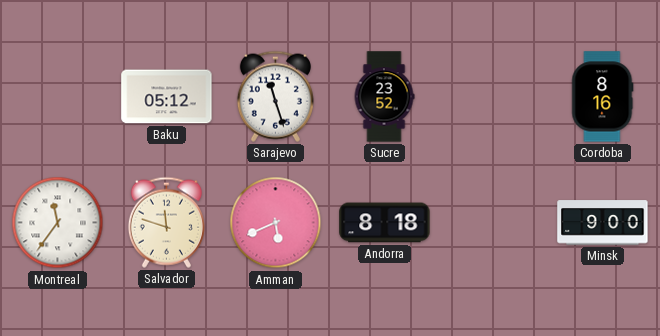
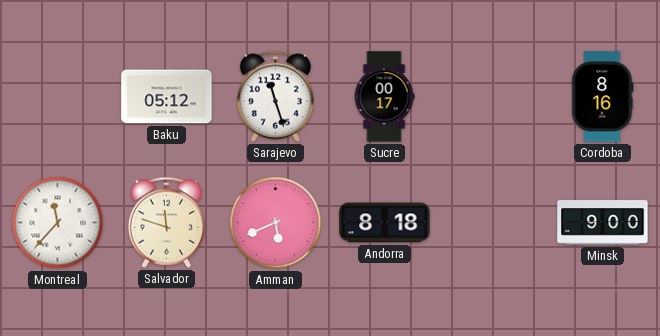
Sucre: 23:52 -> 00:17 (384, 97)
Montreal: 11:36 -> 11:37 (58, 223)
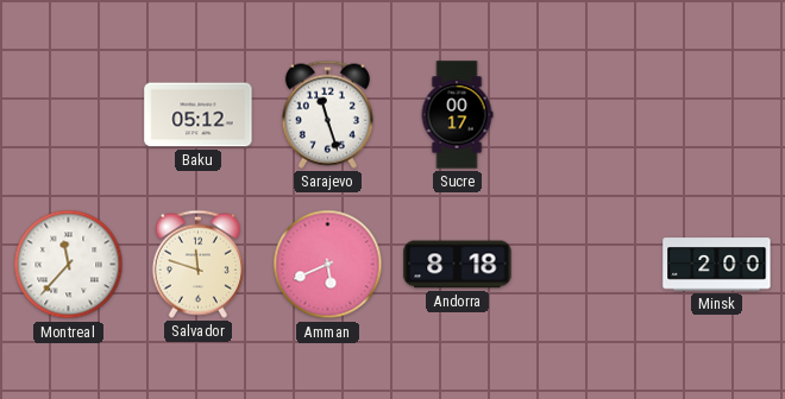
Cordoba: 8:16 -> none (603, 97)
Minsk: 9:00 -> 2:00 (717, 265)
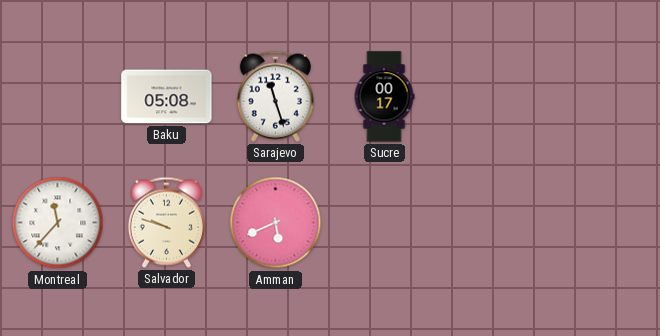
Baku: 05:12 -> 05:08 (167, 97)
Salvador: 11:48 -> 9:48 (166, 222)
Andorra: 8:18 -> none (458, 265)
Minsk: 2:00 -> none (717, 265)
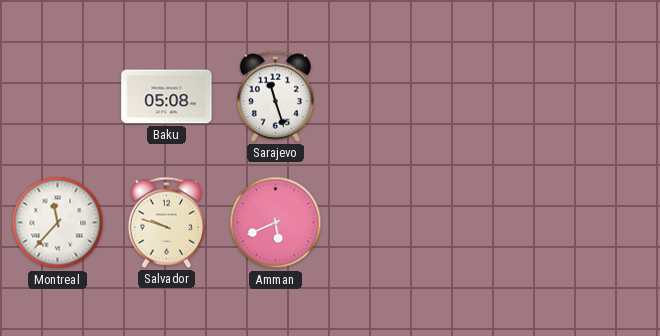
Sucre: 00:17 -> none (384, 97)
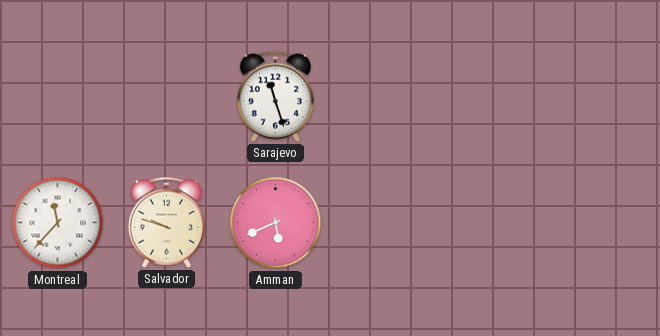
Baku: 05:08 -> none (167, 97)
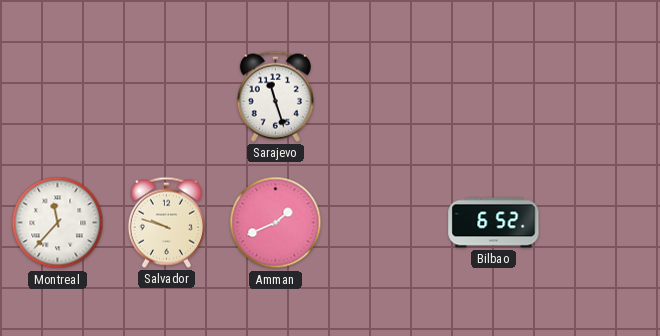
Amman: 5:41 -> 1:41 (276, 223)
Bilbao: none -> 6:52 (494, 223)
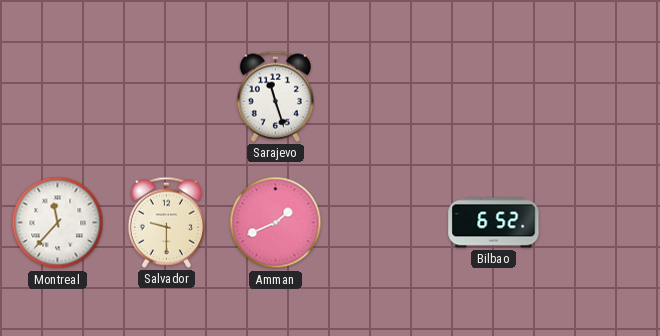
Salvador: 9:48 -> 9:30 (166, 222)
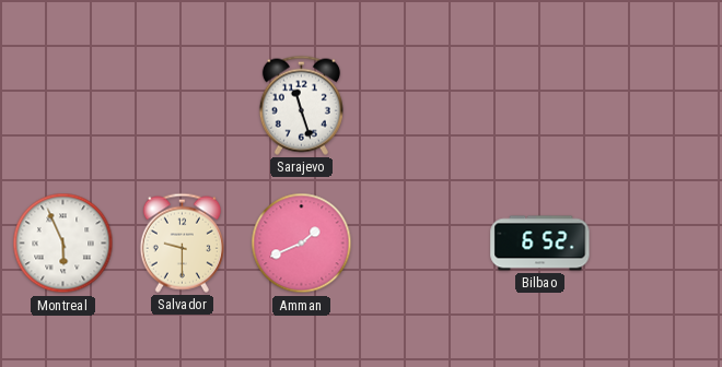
Montreal: 11:37 -> 5:56 (63, 244)
